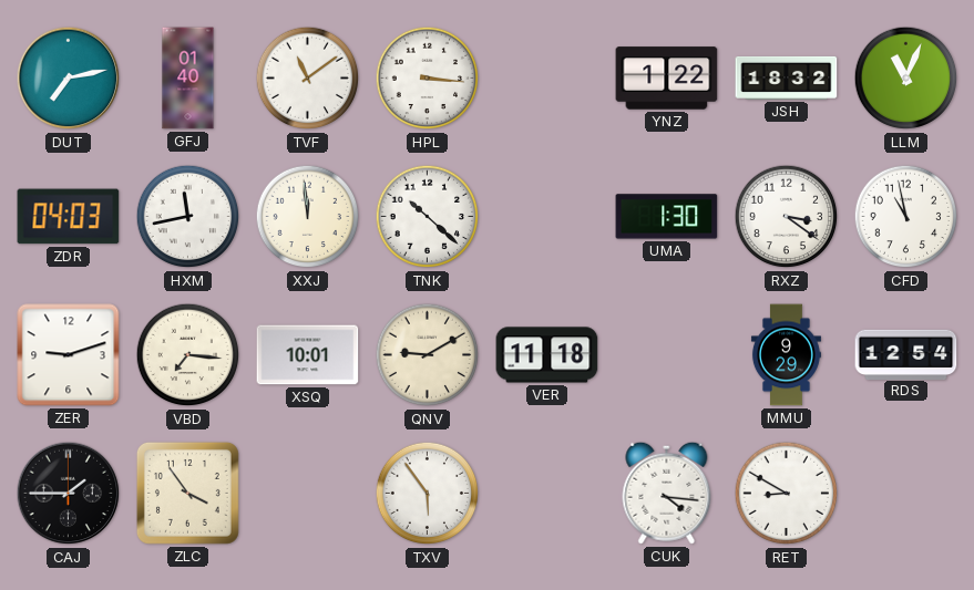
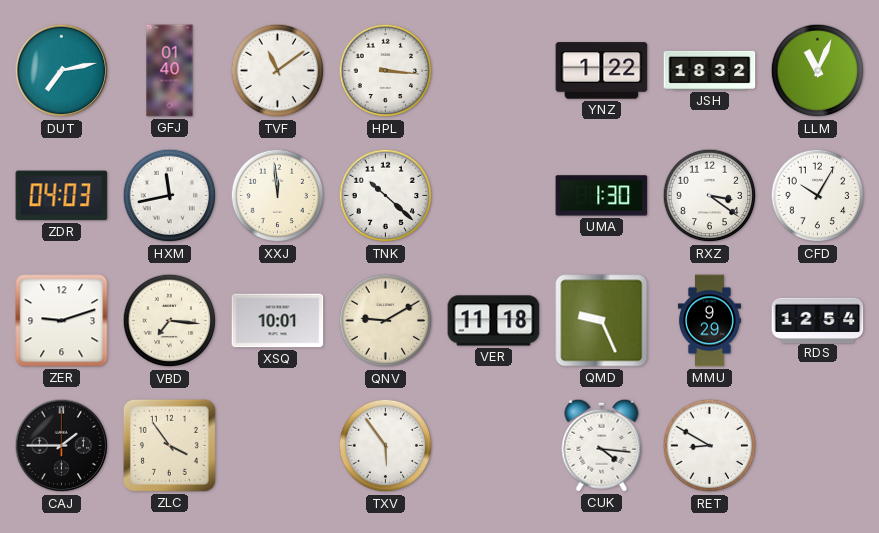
CFD: 10:58 -> 10:05 (818, 196)
QMD: none -> 9:26 (602, 321)
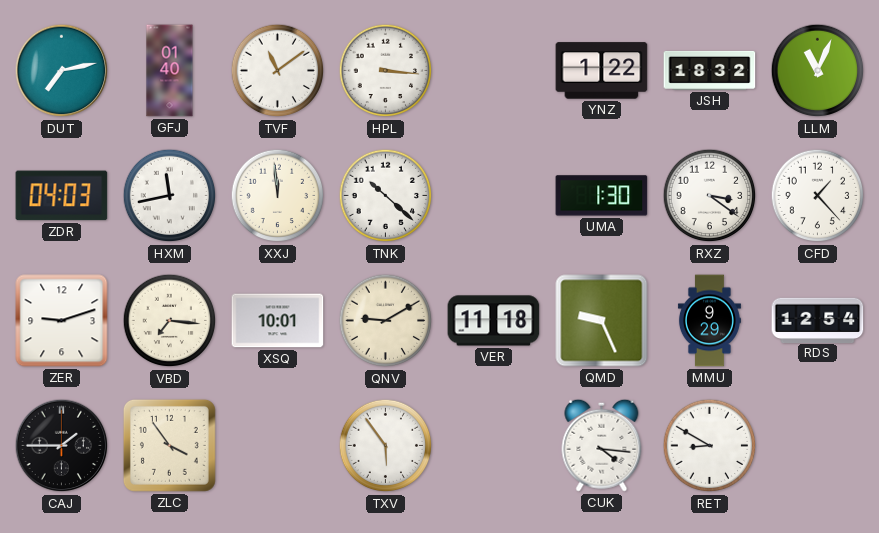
CFD: 10:05 -> 1:23 (818, 196)
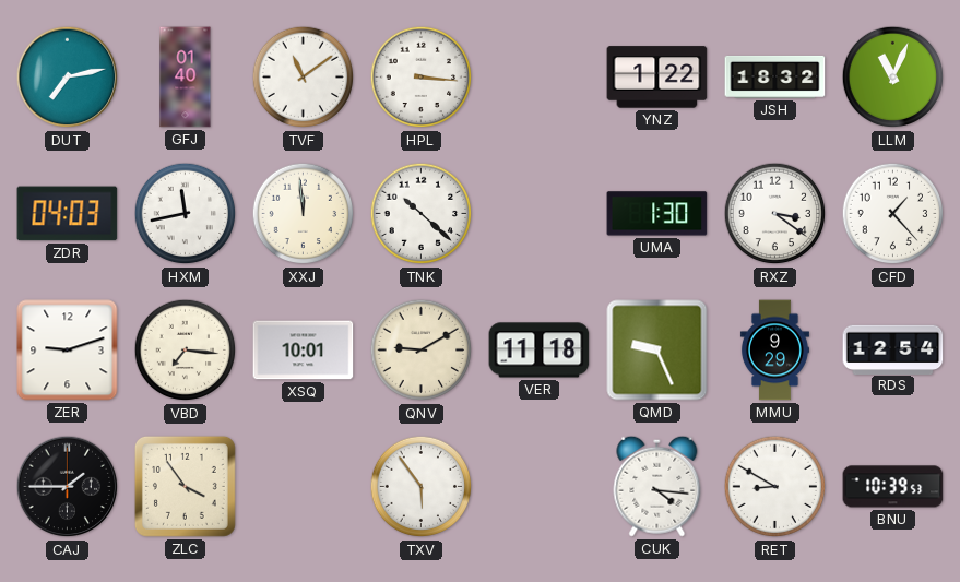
BNU: none -> 10:39 (893, 487)
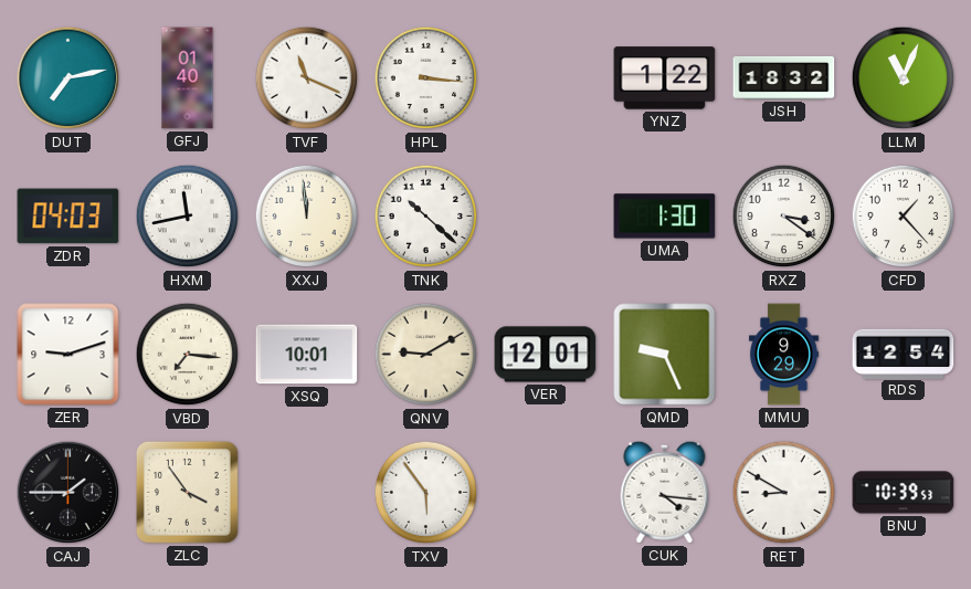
TVF: 11:09 -> 11:19 (307, 78)
VER: 11:18 -> 12:01 (546, 355)
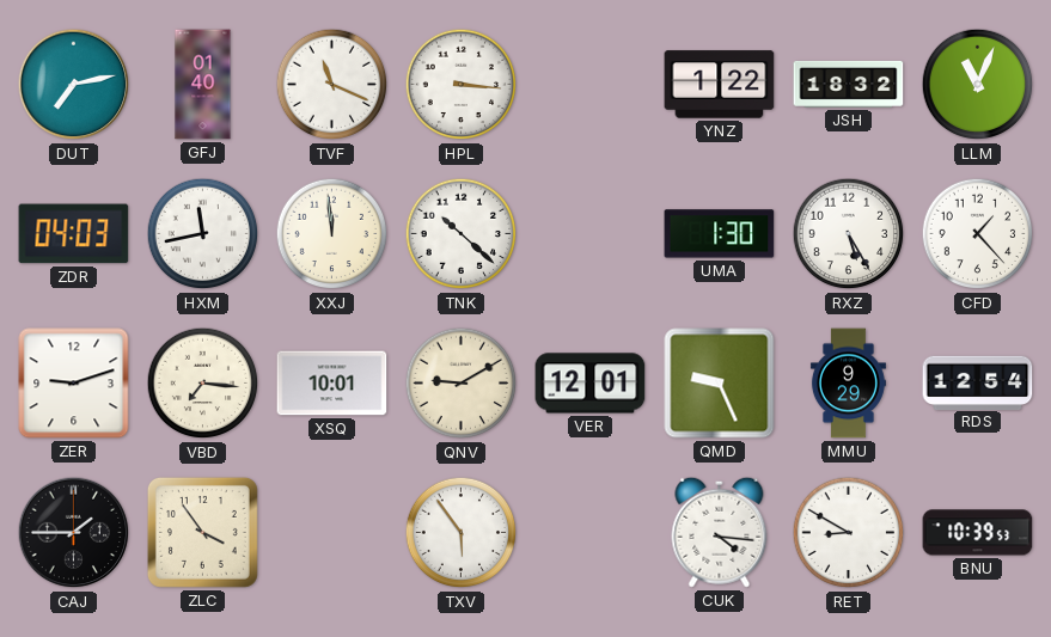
RXZ: 3:21 -> 5:25 (849, 234)
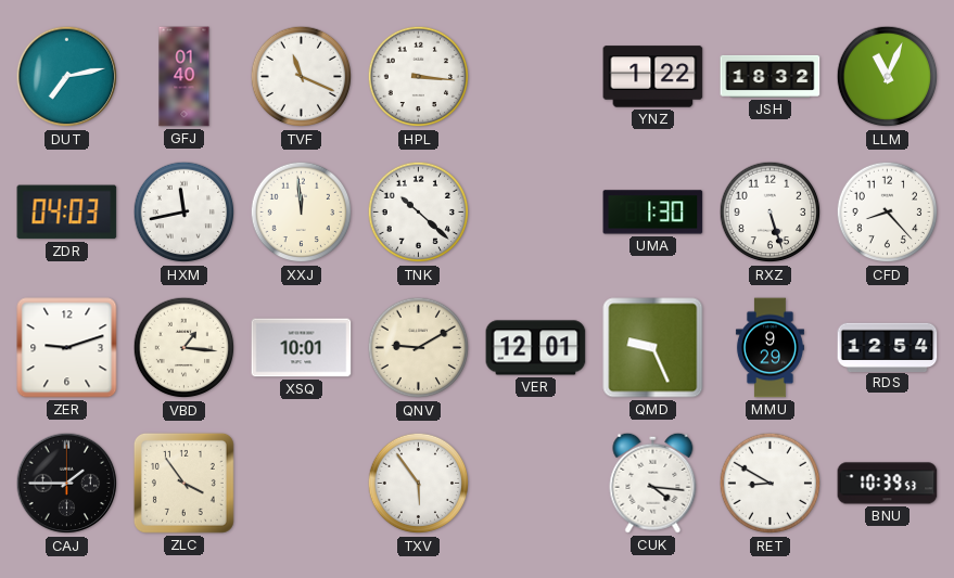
RXZ: 5:25 -> 5:27 (771, 213)
CFD: 1:23 -> 8:23 (888, 213)
VBD: 7:16 -> 1:16 (185, 348)
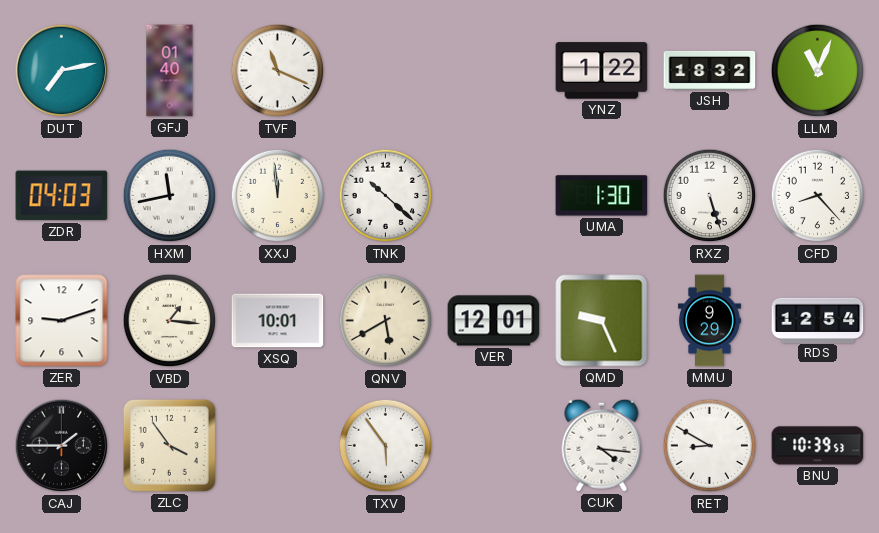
HPL: 3:16 -> none (419, 77)
QNV: 9:10 -> 5:40 (386, 321)
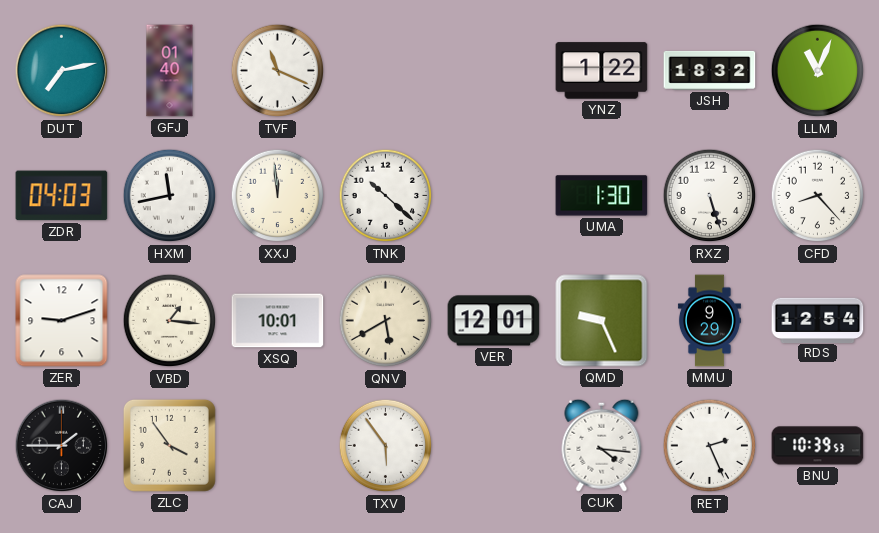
RET: 8:50 -> 2:26 (710, 446)
